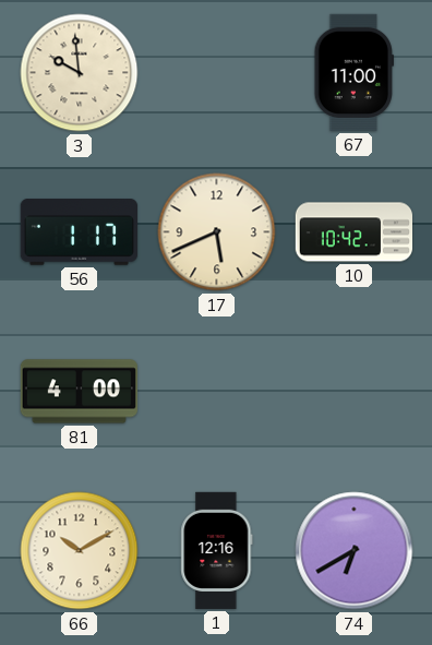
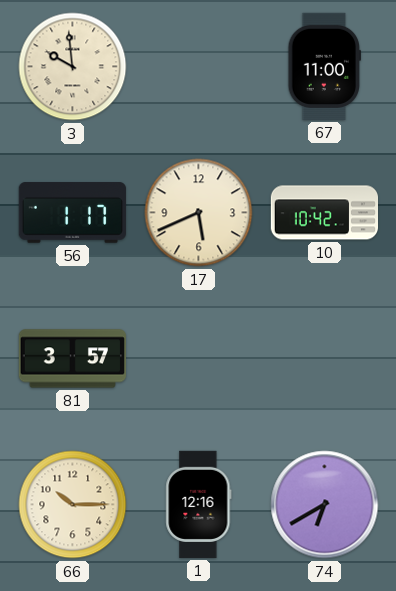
81: 4:00 -> 3:57 (72, 359)
66: 10:10 -> 10:15 (73, 505)
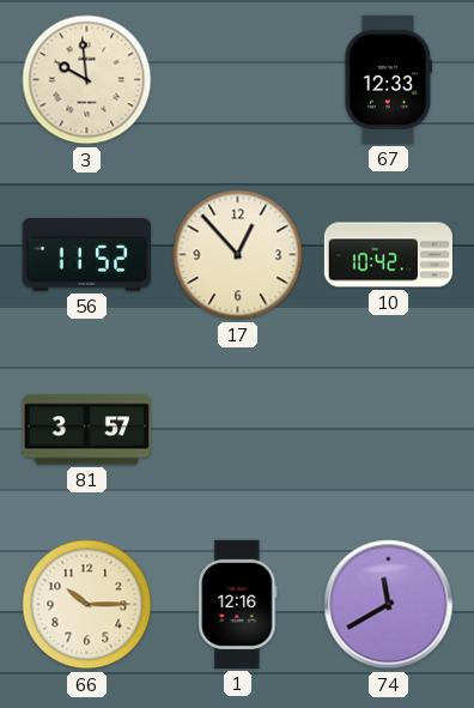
67: 11:00 -> 12:33 (388, 79)
56: 1:17 -> 11:52 (86, 255)
17: 5:41 -> 12:53 (238, 255)
74: 6:40 -> 11:40 (389, 605)
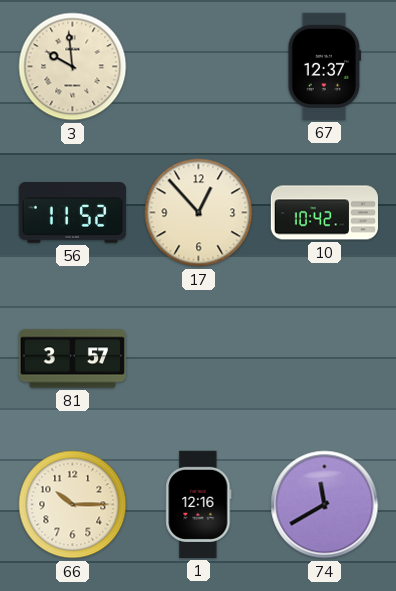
67: 12:33 -> 12:37 (324, 66)
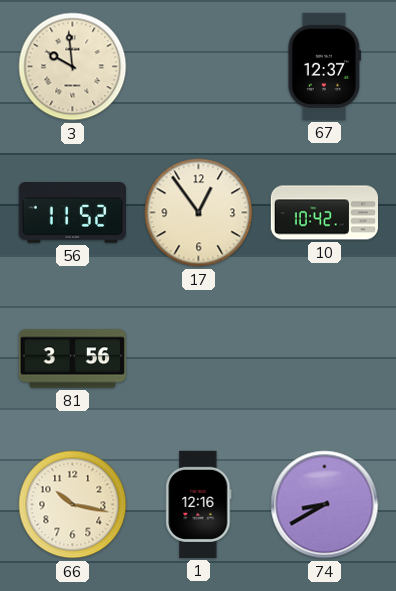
17: 12:53 -> 12:54 (199, 213)
81: 3:57 -> 3:56 (72, 359)
66: 10:15 -> 10:17 (73, 505)
74: 11:40 -> 8:40 (325, 505)
